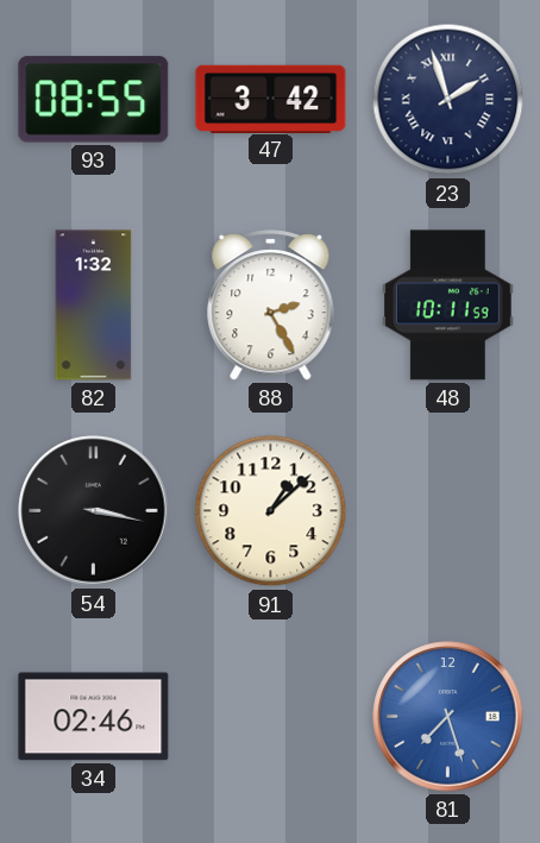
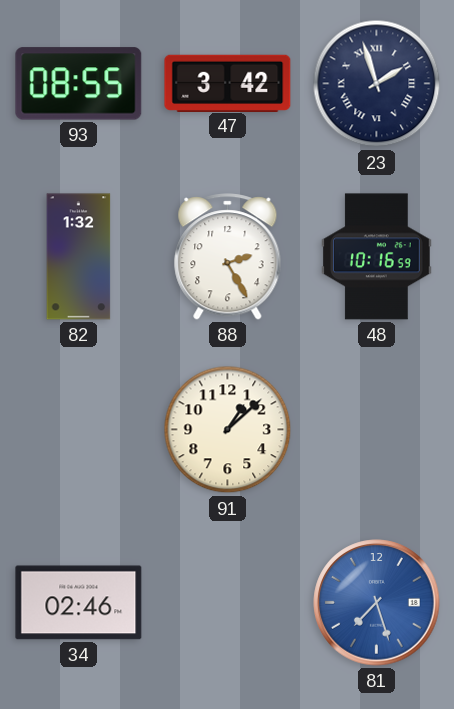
48: 10:11 -> 10:16 (377, 257)
54: 3:17 -> none (94, 511)
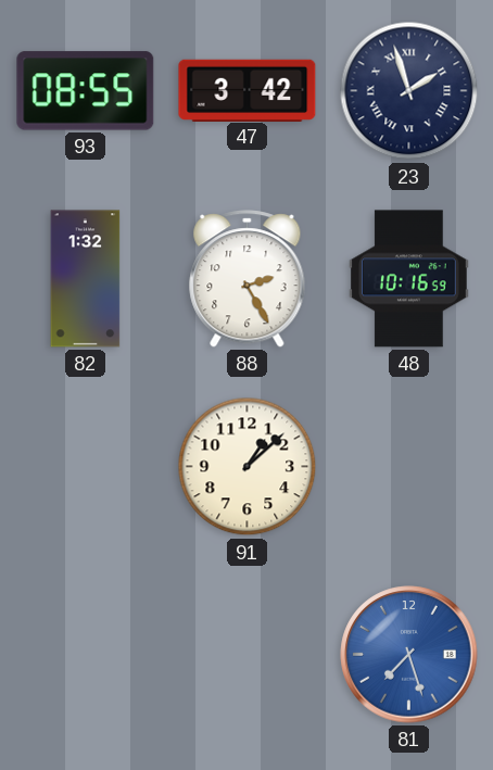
34: 02:46 -> none (79, 603)
